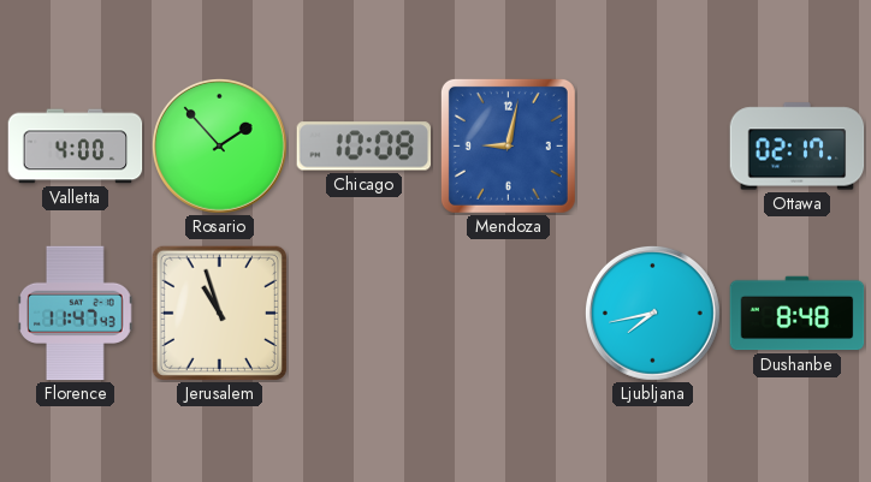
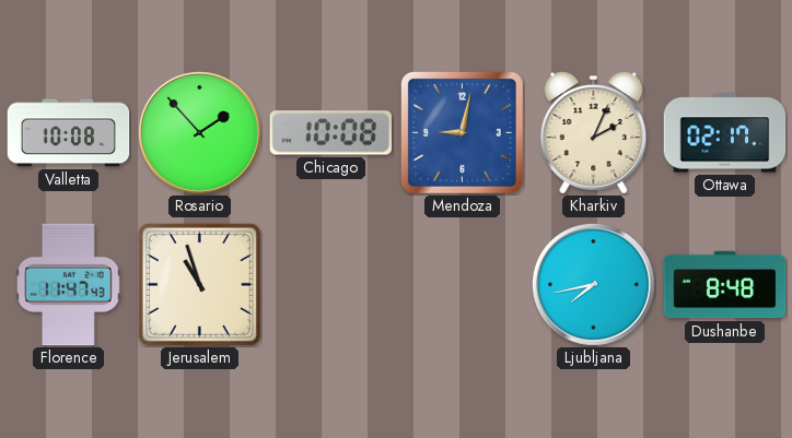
Valletta: 4:00 -> 10:08 (69, 133)
Kharkiv: none -> 2:04 (594, 133)
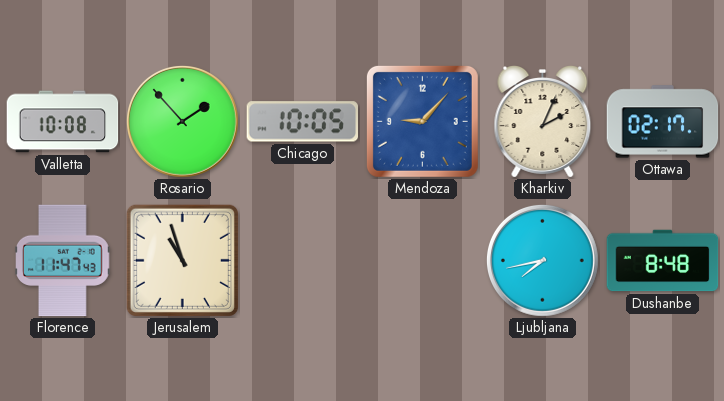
Chicago: 10:08 -> 10:05 (302, 122)
Mendoza: 9:02 -> 9:07 (422, 121)
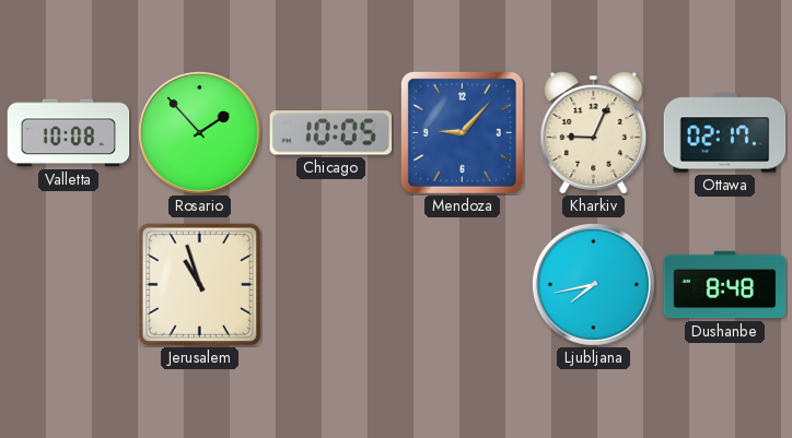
Kharkiv: 2:04 -> 9:04 (594, 133)
Florence: 11:47 -> none (63, 261)
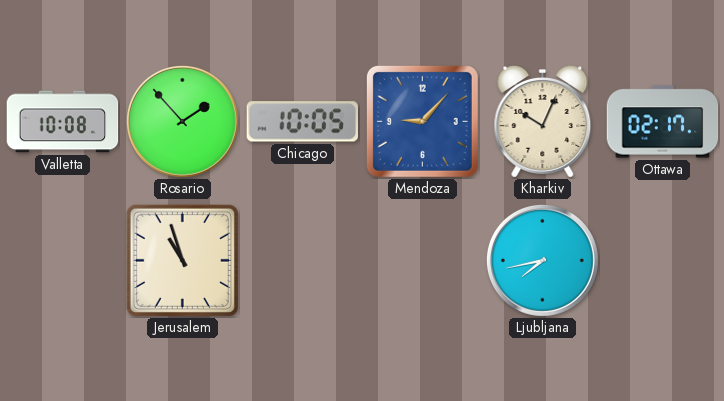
Kharkiv: 9:04 -> 10:04 (543, 122)
Dushanbe: 8:48 -> none (725, 285)
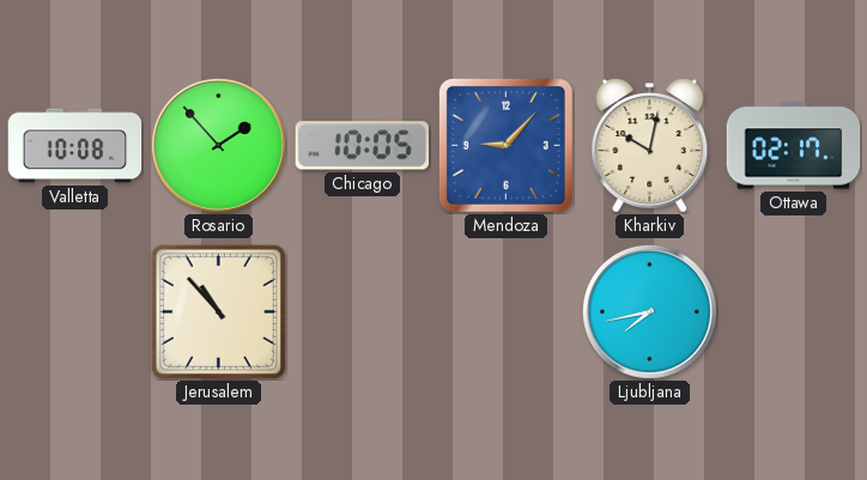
Kharkiv: 10:04 -> 10:02 (650, 146)
Jerusalem: 10:57 -> 10:53 (218, 311)
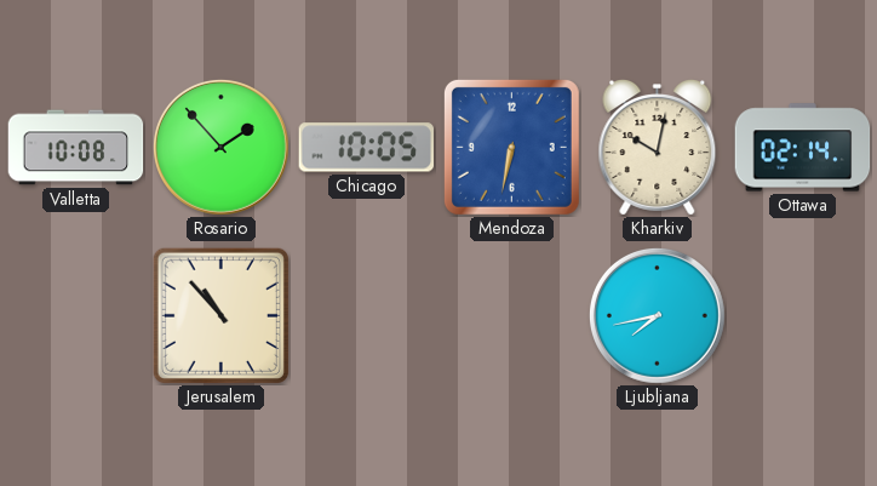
Mendoza: 9:07 -> 6:32 (511, 147)
Ottawa: 02:17 -> 02:14 (803, 148)
